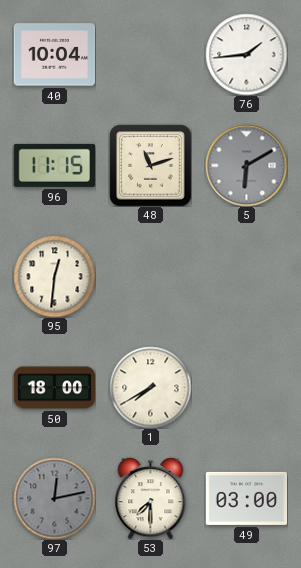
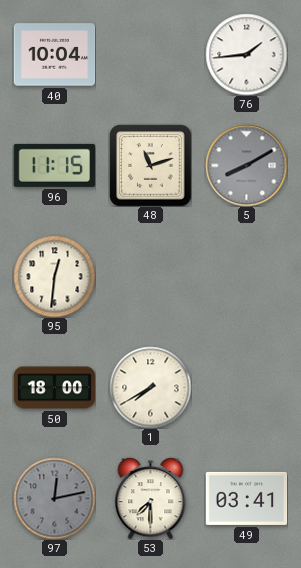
5: 6:10 -> 8:10 (246, 165)
49: 03:00 -> 03:41 (246, 498)
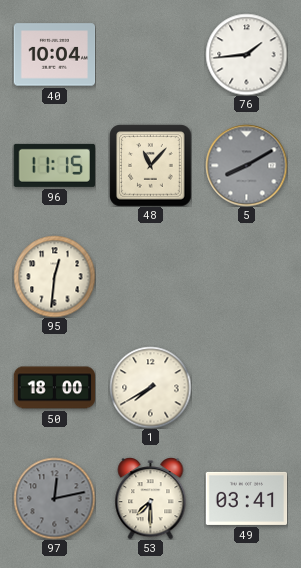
48: 11:12 -> 11:07 (150, 165)
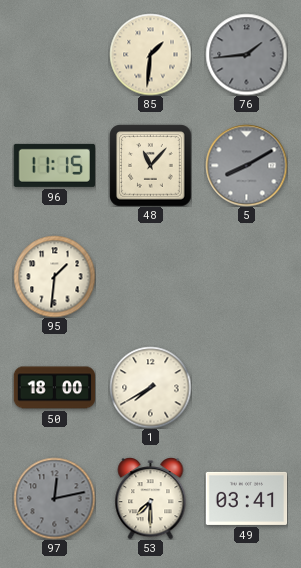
40: 10:04 -> none (54, 55)
85: none -> 1:31 (150, 54)
76 dial: white -> grey (246, 54)
95: 12:31 -> 1:31 (54, 276)
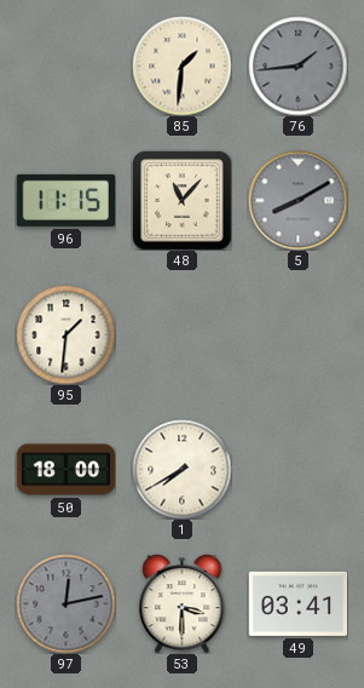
53: 7:30 -> 3:30 (183, 603)
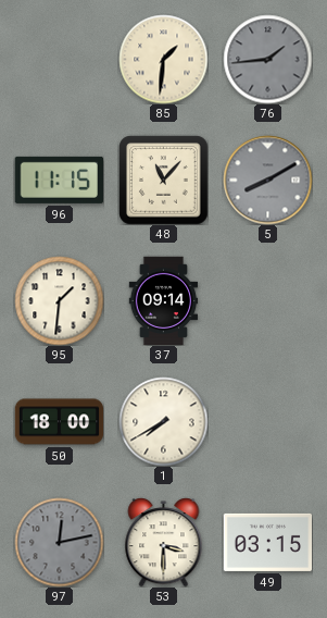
37: none -> 09:14 (164, 300)
49: 03:41 -> 03:15 (267, 542)
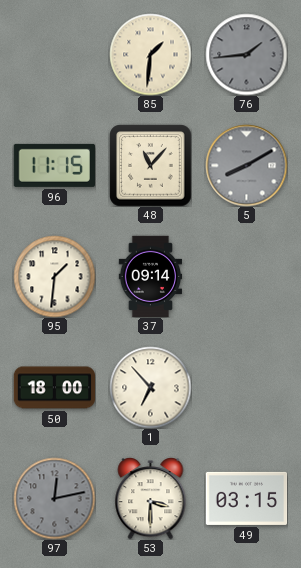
1: 7:40 -> 6:53 (150, 387)
